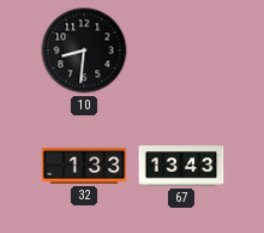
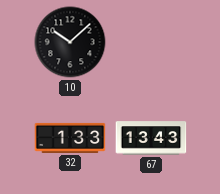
10: 8:31 -> 10:08 (70, 42)
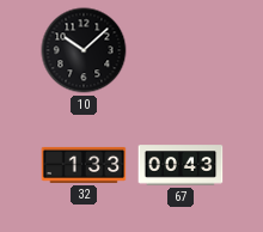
67: 13:43 -> 00:43 (181, 165)
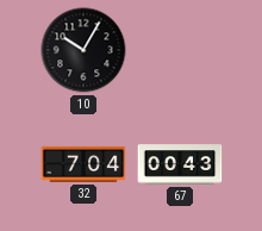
10: 10:08 -> 10:05 (83, 50)
32: 1:33 -> 7:04 (83, 164)
